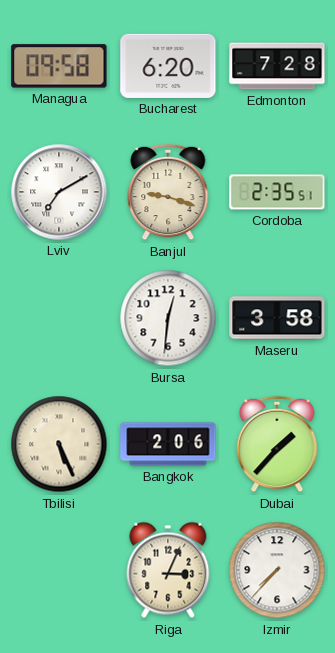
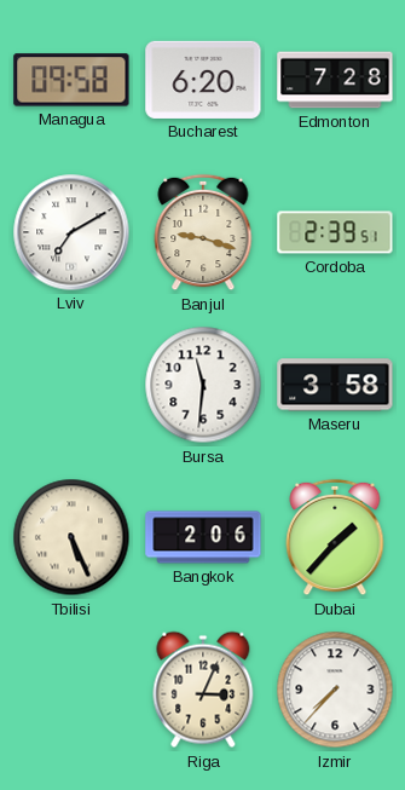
Cordoba: 2:35 -> 2:39 (335, 232)
Bursa: 12:31 -> 11:31 (203, 385)
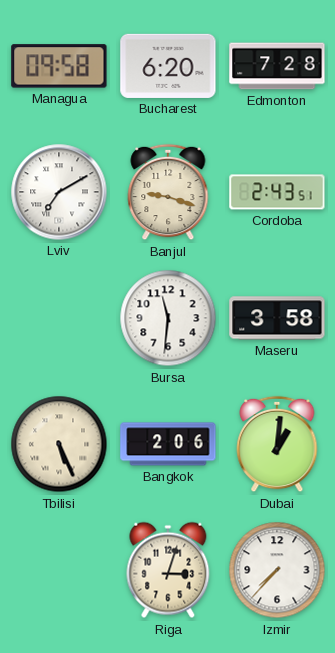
Cordoba: 2:39 -> 2:43 (277, 192)
Dubai: 1:37 -> 1:01 (277, 444)
Riga: 3:04 -> 3:03 (168, 570)
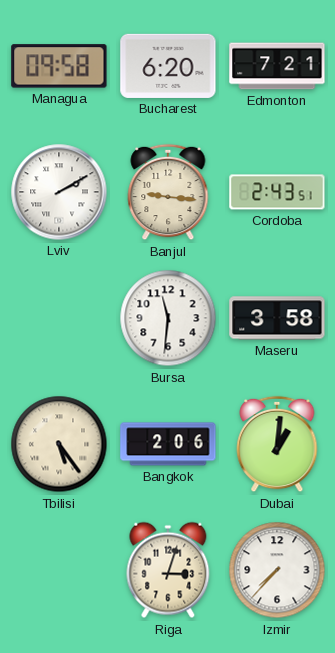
Edmonton: 7:28 -> 7:21 (277, 66)
Lviv: 7:10 -> 2:10 (59, 192)
Banjul: 9:18 -> 9:16 (168, 192)
Tbilisi: 5:26 -> 5:24 (59, 444)
